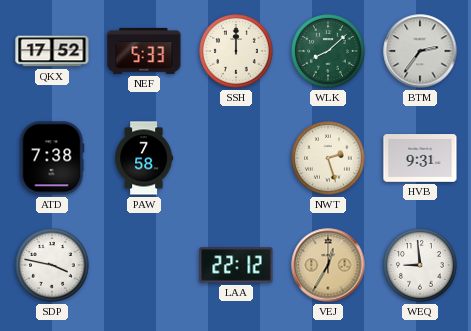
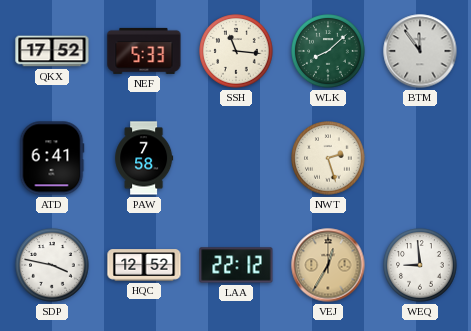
SSH: 12:00 -> 11:16 (236, 51)
BTM: 2:36 -> 11:54 (420, 51)
ATD: 7:38 -> 6:41 (52, 158)
HVB: 9:31 -> none (420, 158)
HQC: none -> 12:52 (144, 265)
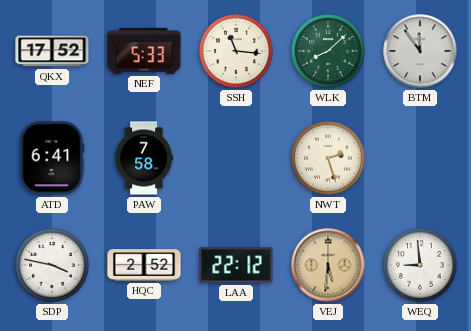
HQC: 12:52 -> 2:52 (144, 265)
VEJ: 12:35 -> 5:31 (328, 265)
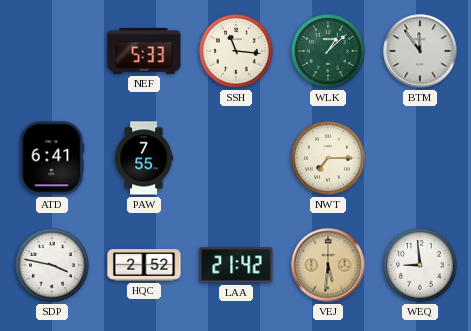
QKX: 17:52 -> none (52, 51)
WLK: 8:08 -> 1:08 (328, 51)
PAW: 7:58 -> 7:55 (144, 158)
NWT: 2:27 -> 7:15 (328, 158)
LAA: 22:12 -> 21:42 (236, 265)
